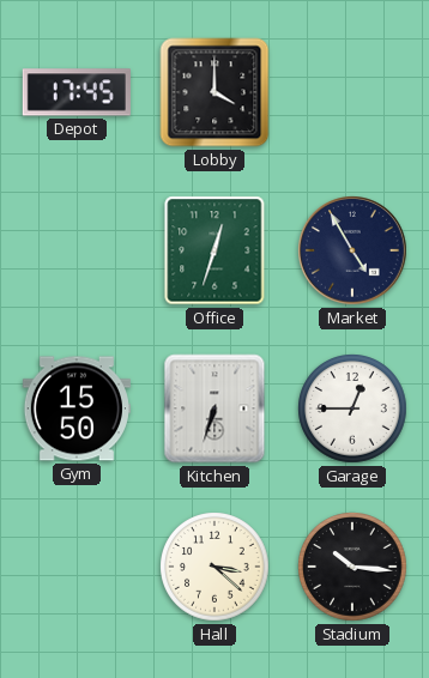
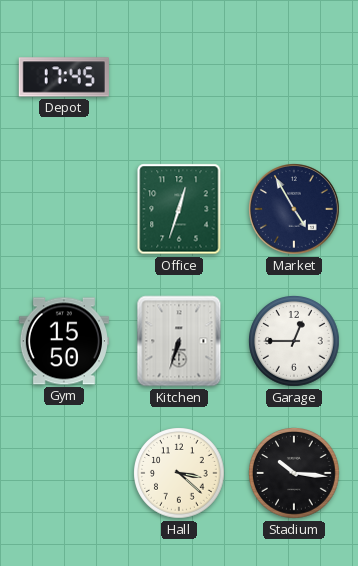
Lobby: 4:00 -> none (214, 92)
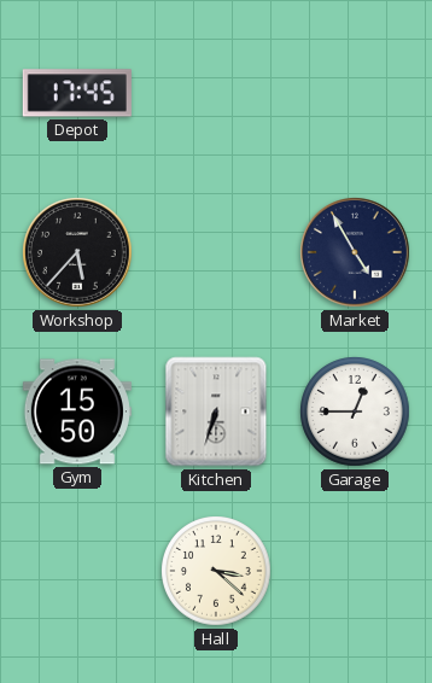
Workshop: none -> 5:37 (78, 253)
Office: 12:33 -> none (179, 209)
Stadium: 10:16 -> none (294, 473)
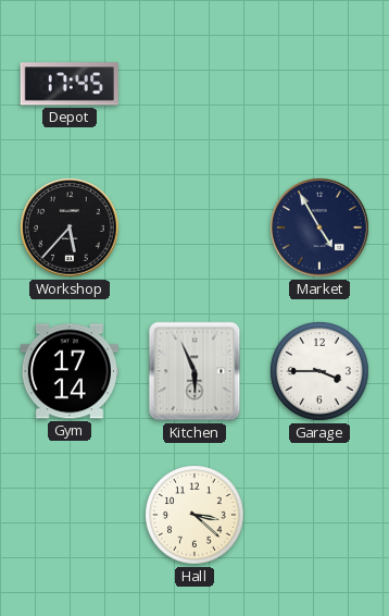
Gym: 15:50 -> 17:14 (70, 371)
Kitchen: 6:33 -> 5:56 (195, 371)
Garage: 12:45 -> 3:45 (319, 371)
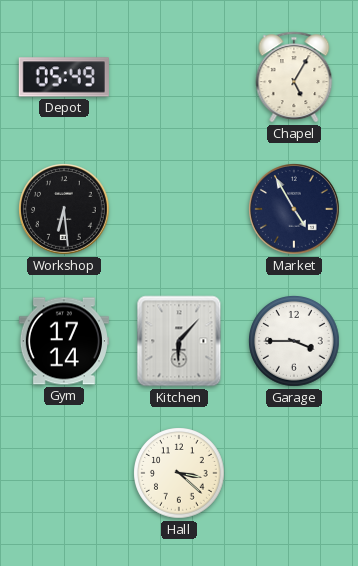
Depot: 17:45 -> 05:49 (64, 77)
Chapel: none -> 5:05 (294, 77)
Workshop: 5:37 -> 6:29 (65, 210)
Kitchen: 5:56 -> 6:07 (179, 341)
